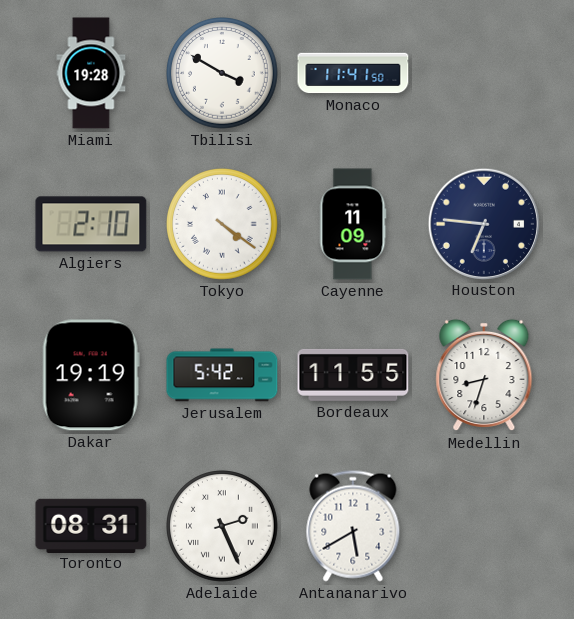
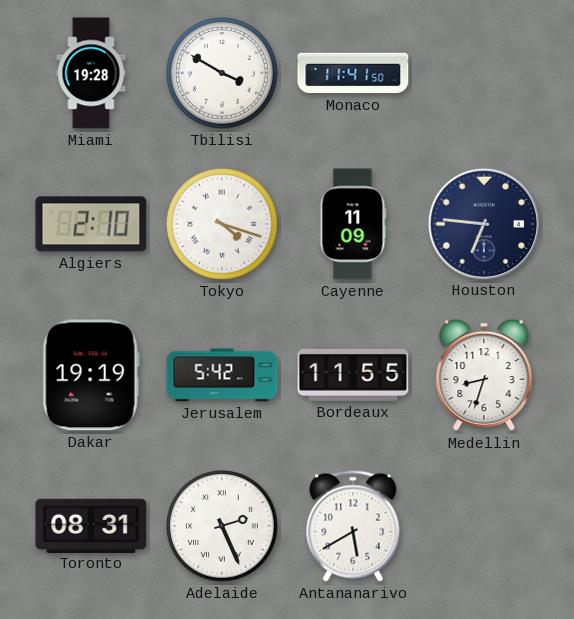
Tokyo: 4:21 -> 4:18 (222, 225)
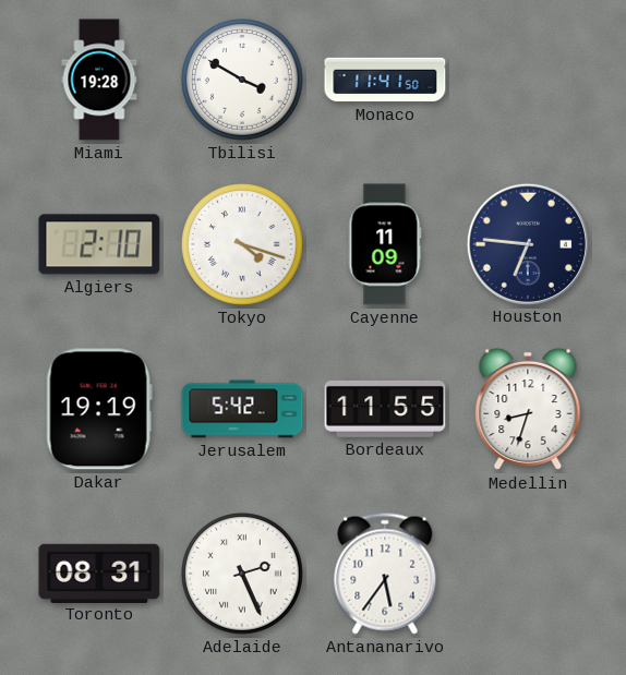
Antananarivo: 5:40 -> 5:36 (385, 574)
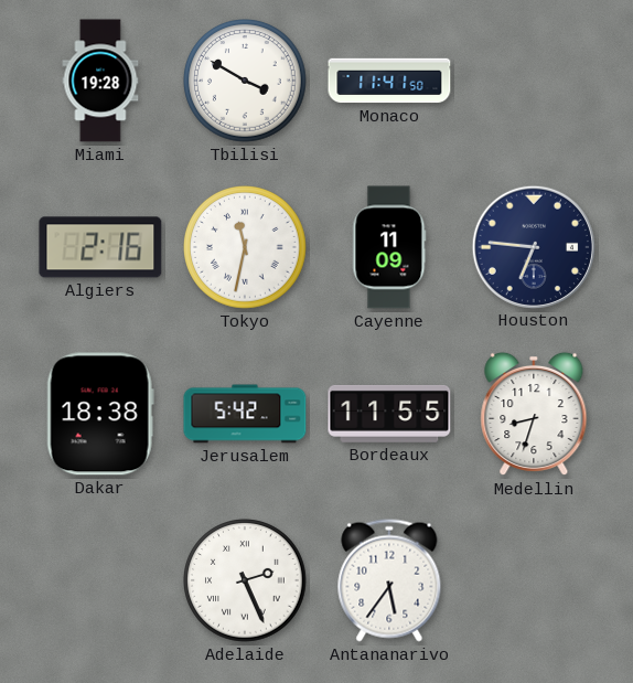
Algiers: 2:10 -> 2:16 (100, 247)
Tokyo: 4:18 -> 11:32 (245, 248)
Dakar: 19:19 -> 18:38 (100, 414)
Toronto: 08:31 -> none (99, 572)
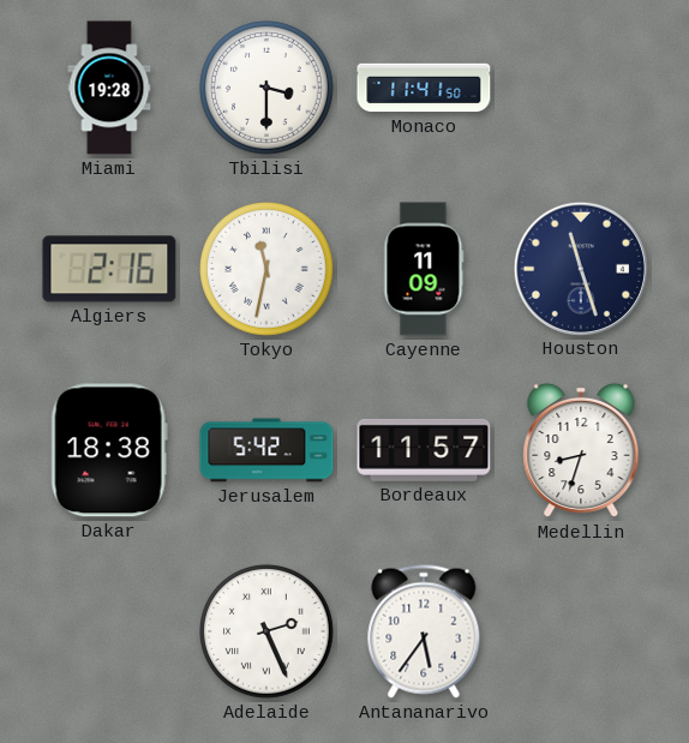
Tbilisi: 3:50 -> 3:30 (266, 89)
Houston: 6:46 -> 11:27 (580, 268)
Bordeaux: 11:55 -> 11:57 (424, 450)
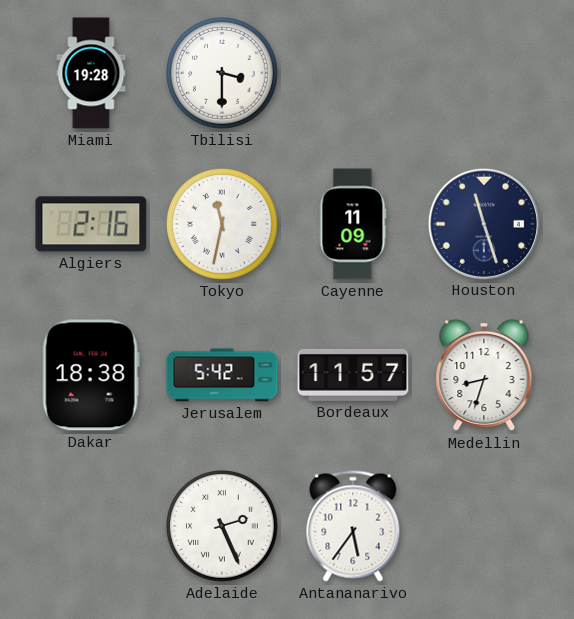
Monaco: 11:41 -> none (424, 88)
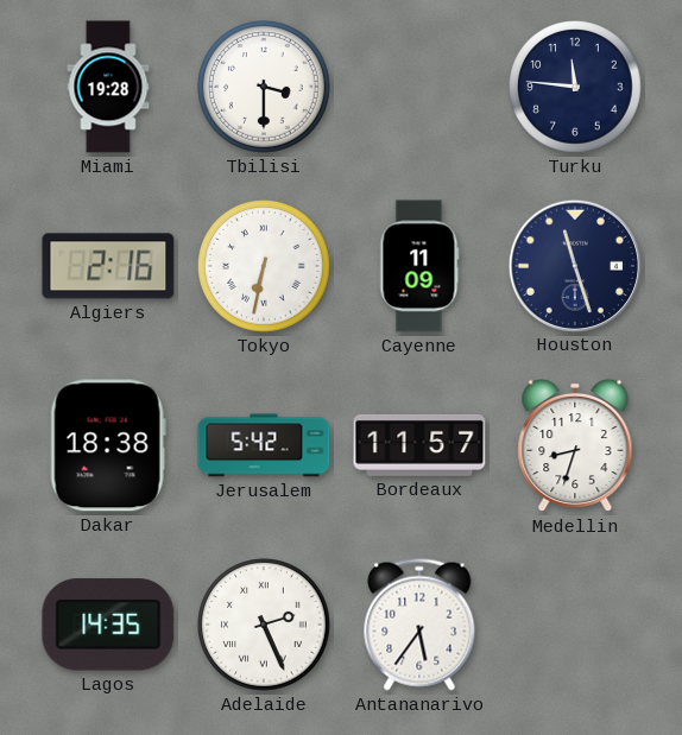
Turku: none -> 11:46 (575, 88)
Tokyo: 11:32 -> 6:32 (264, 267)
Lagos: none -> 14:35 (108, 625)
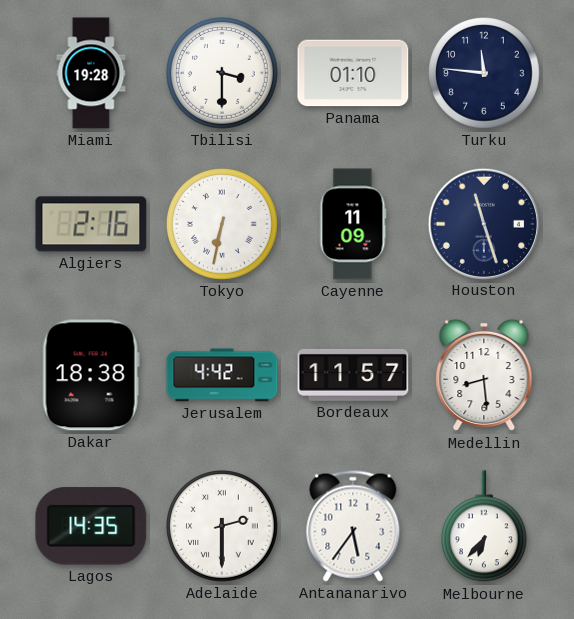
Panama: none -> 01:10 (353, 73)
Jerusalem: 5:42 -> 4:42 (222, 375)
Medellin: 8:33 -> 8:29 (484, 375)
Adelaide: 2:26 -> 2:30 (222, 527)
Melbourne: none -> 6:37 (485, 527)
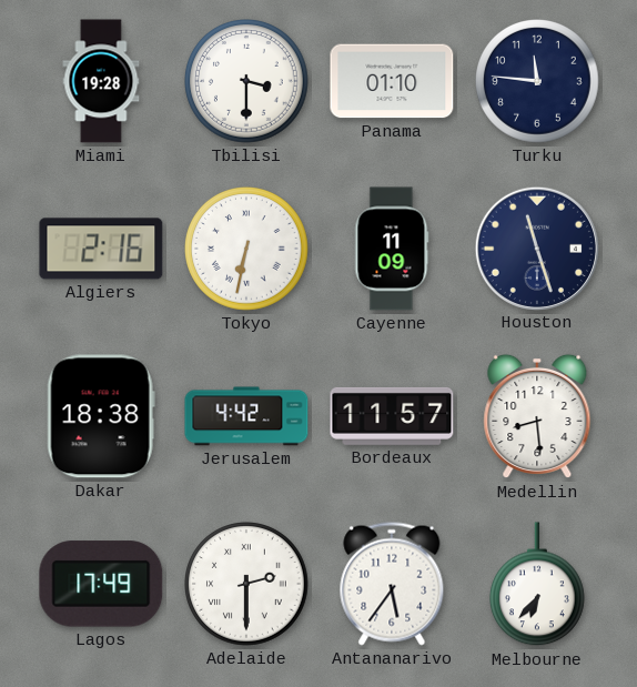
Lagos: 14:35 -> 17:49 (101, 584)
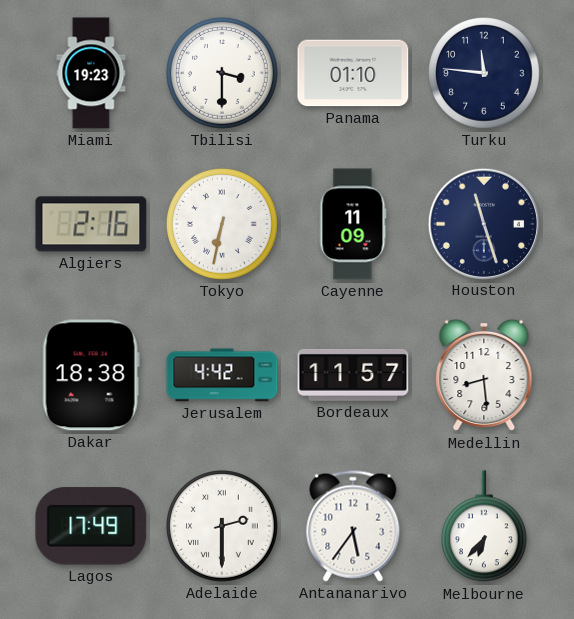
Miami: 19:28 -> 19:23 (91, 73)
